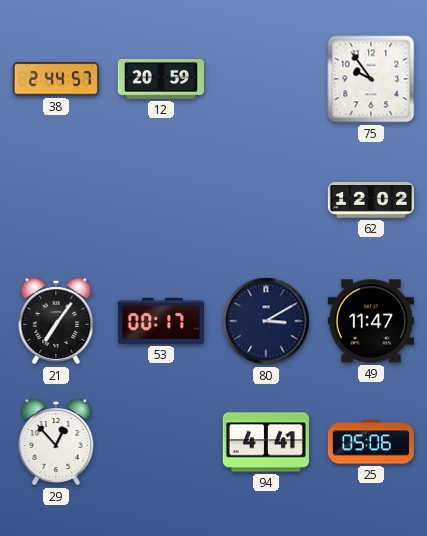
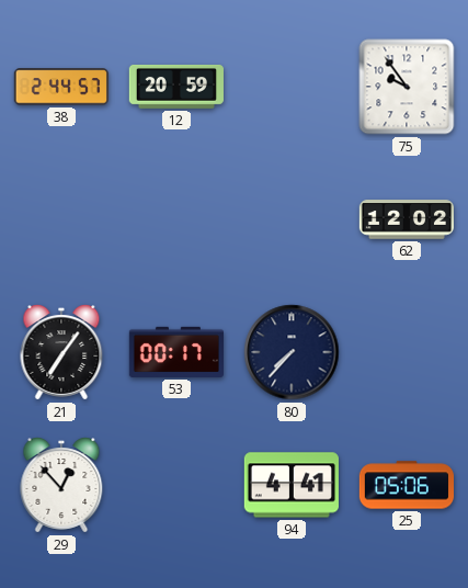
80: 3:10 -> 7:37 (292, 352)
49: 11:47 -> none (371, 321)
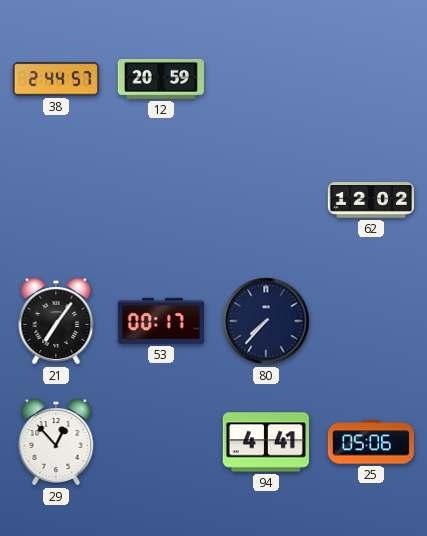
75: 9:54 -> none (407, 87)
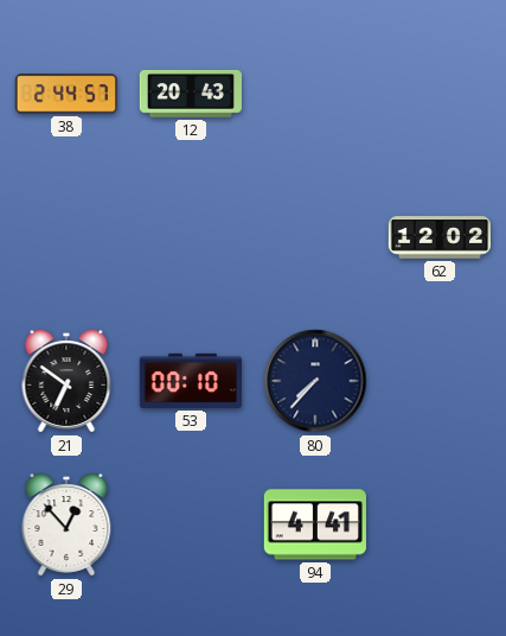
12: 20:59 -> 20:43 (191, 94)
21: 7:06 -> 6:51 (66, 381)
53: 00:17 -> 00:10 (190, 381)
25: 05:06 -> none (370, 442)
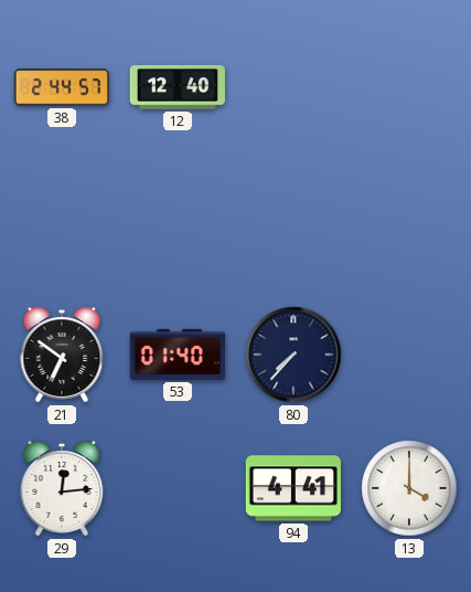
12: 20:43 -> 12:40 (178, 87)
62: 12:02 -> none (438, 237)
53: 00:10 -> 01:40 (176, 355)
29: 12:53 -> 12:14 (62, 488)
13: none -> 4:00 (409, 488)
